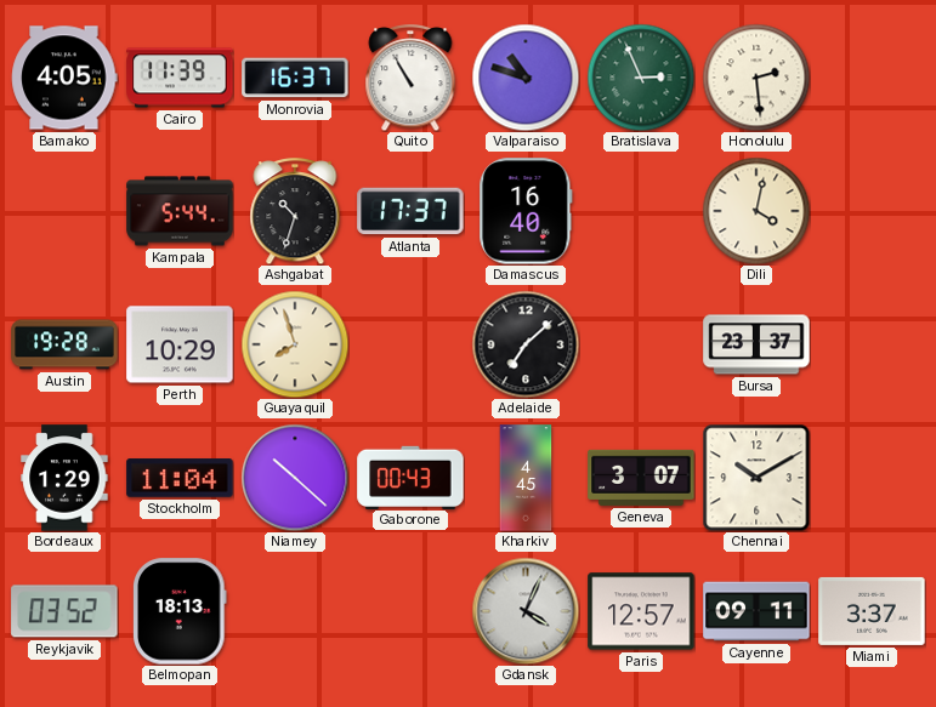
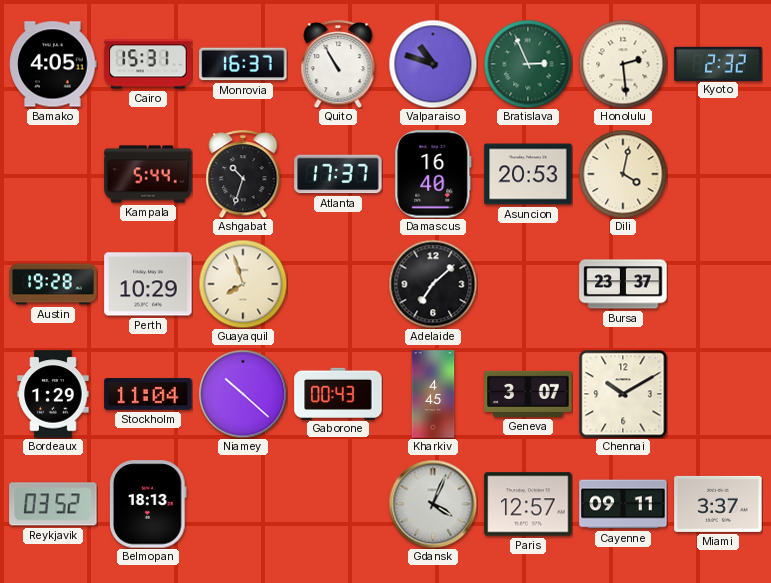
Cairo: 11:39 -> 15:31 (148, 64)
Kyoto: none -> 2:32 (718, 63)
Asuncion: none -> 20:53 (528, 174)
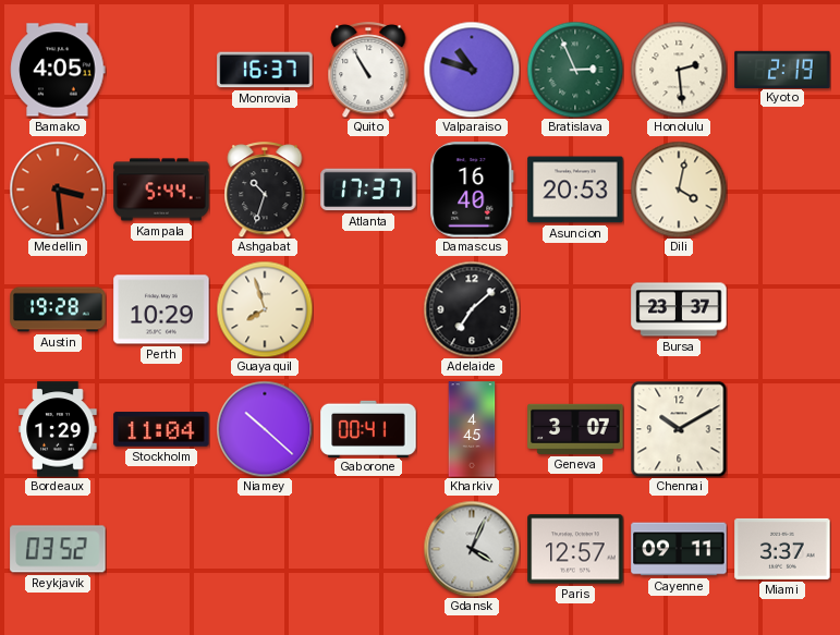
Cairo: 15:31 -> none (148, 64)
Kyoto: 2:32 -> 2:19 (782, 69)
Medellin: none -> 3:29 (58, 190)
Gaborone: 00:43 -> 00:41 (368, 428)
Belmopan: 18:13 -> none (149, 504)
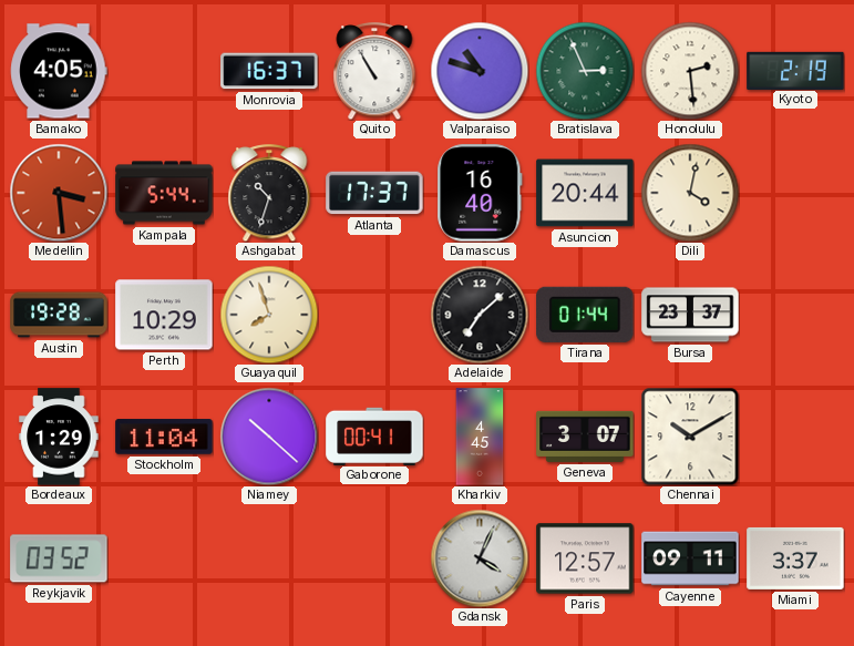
Asuncion: 20:53 -> 20:44 (585, 193)
Tirana: none -> 01:44 (585, 315)
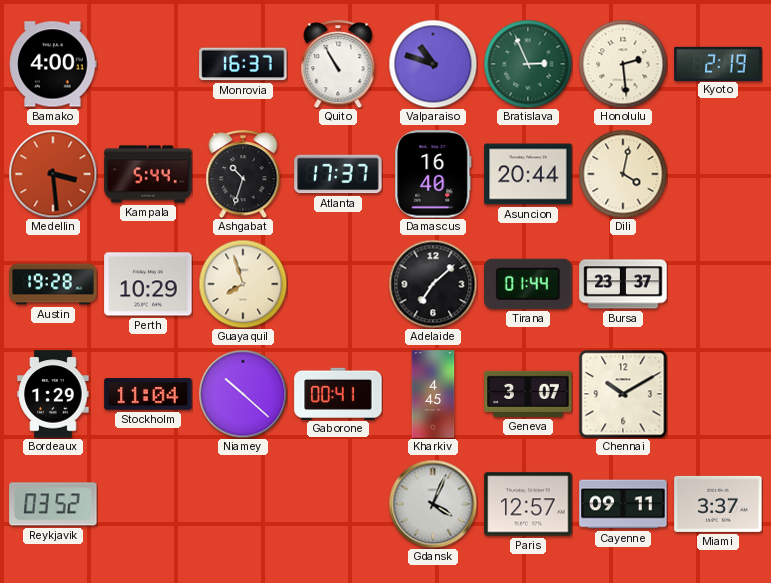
Bamako: 4:05 -> 4:00 (53, 64)
